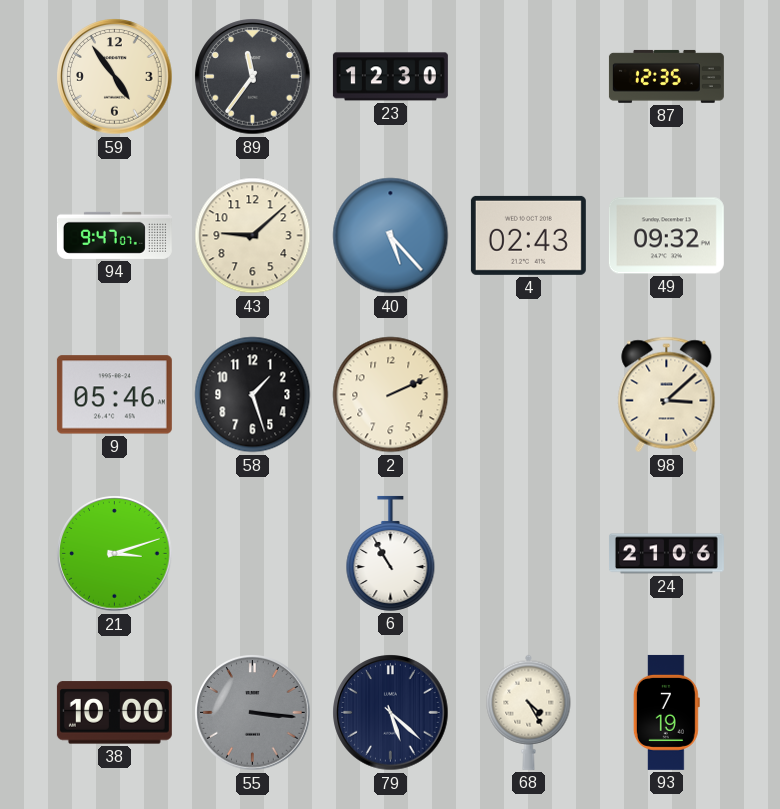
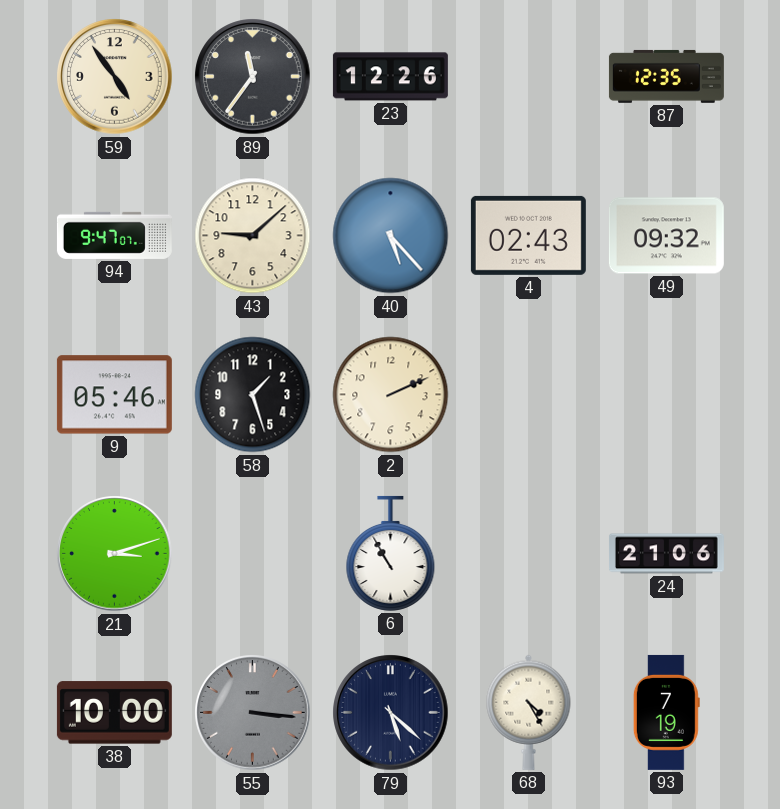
23: 12:30 -> 12:26 (390, 77)
98: 3:08 -> none (667, 395)
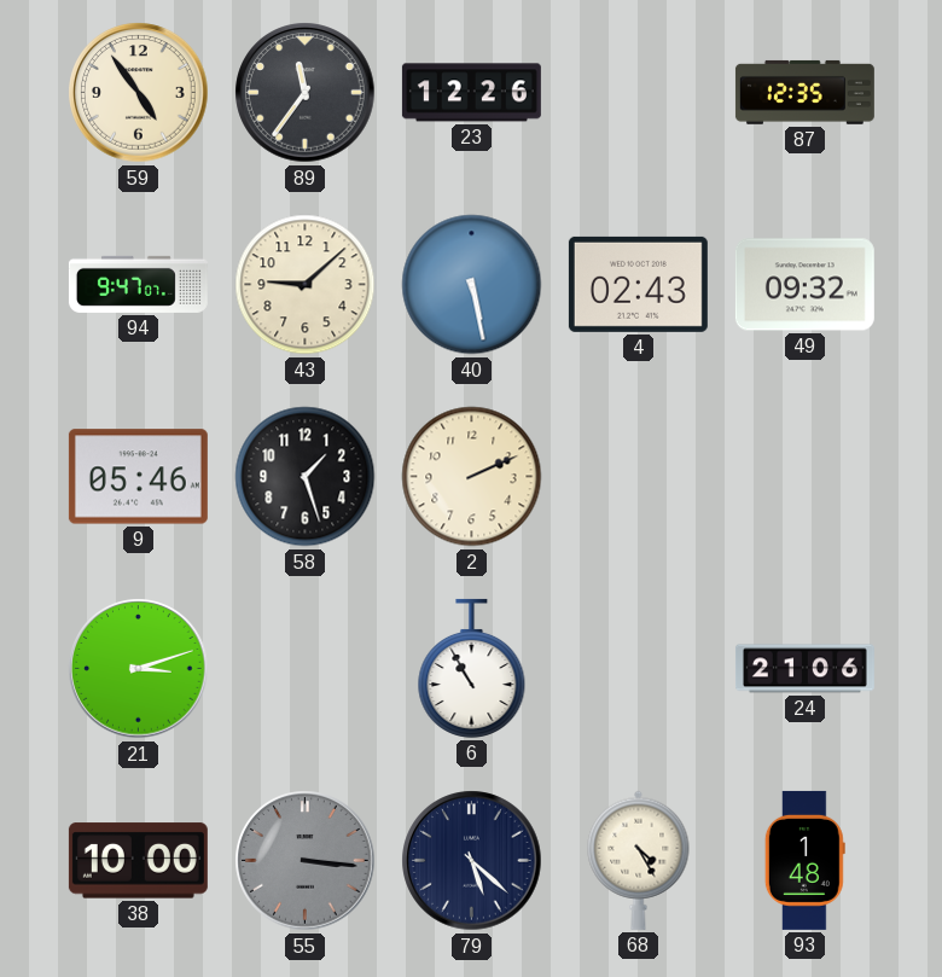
40: 5:23 -> 5:28 (472, 285)
93: 7:19 -> 1:48 (804, 860)
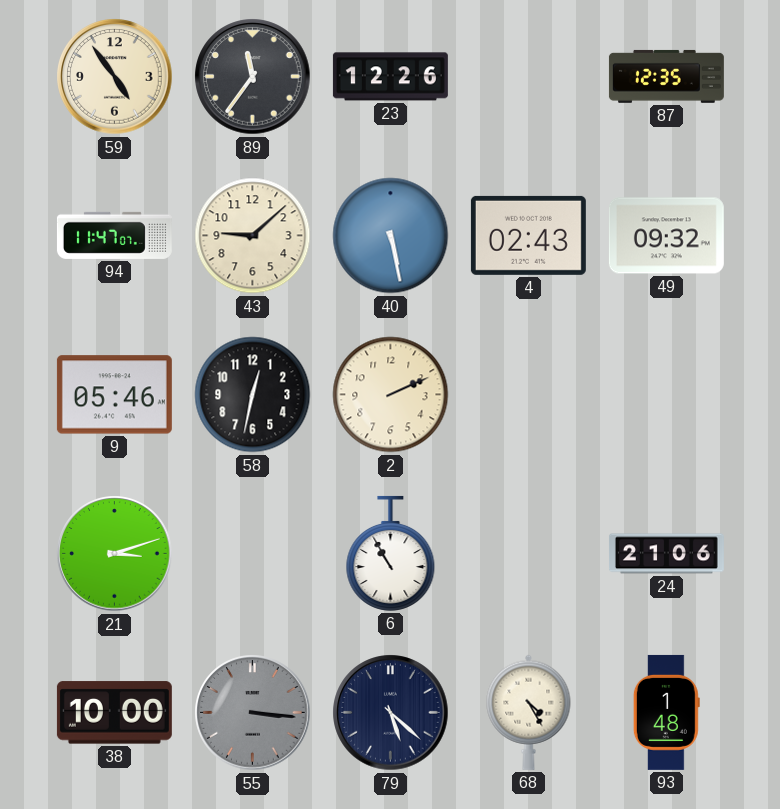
94: 9:47 -> 11:47 (114, 235)
58: 1:27 -> 12:32 (253, 395)
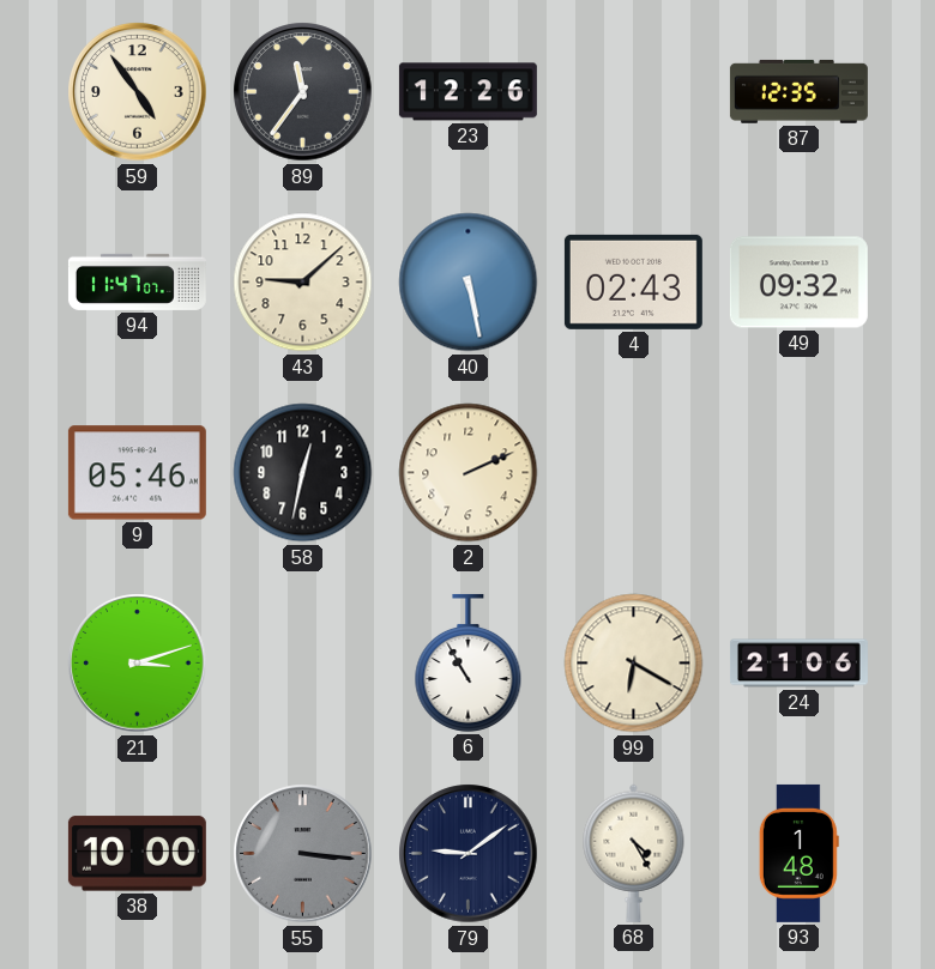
99: none -> 6:20 (634, 664)
79: 5:22 -> 9:09 (469, 854)
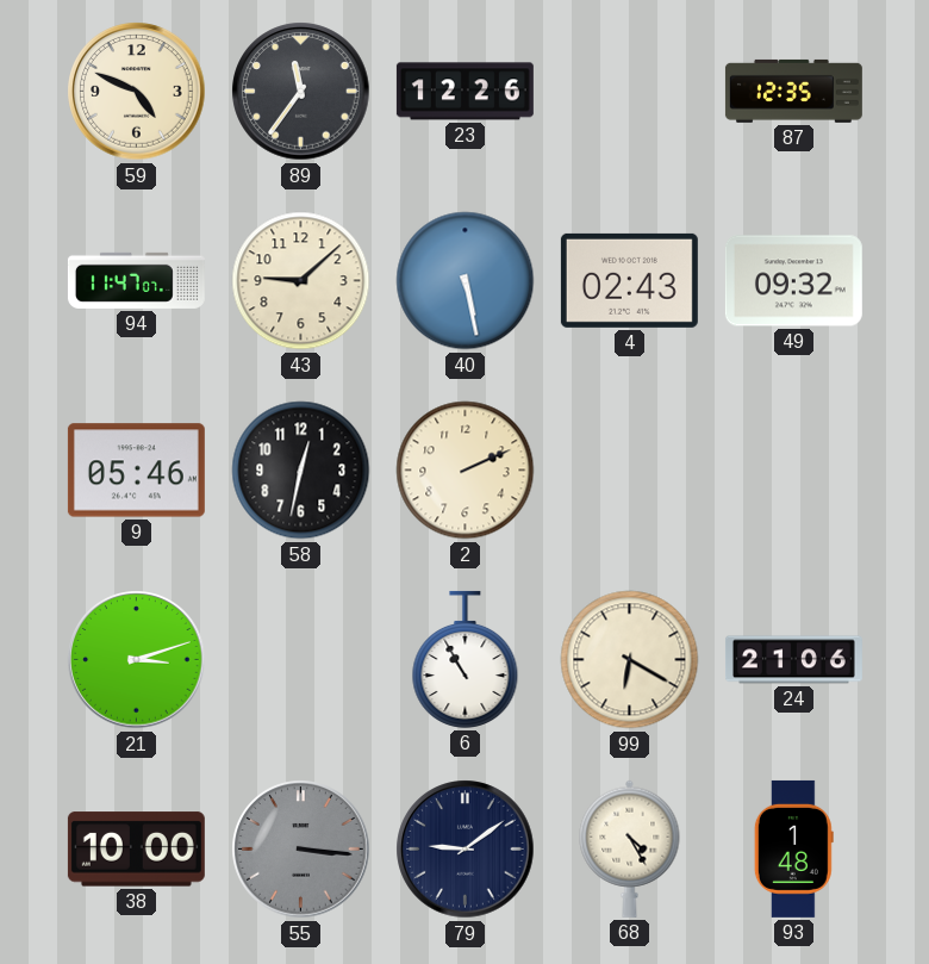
59: 4:54 -> 4:49 (137, 92)
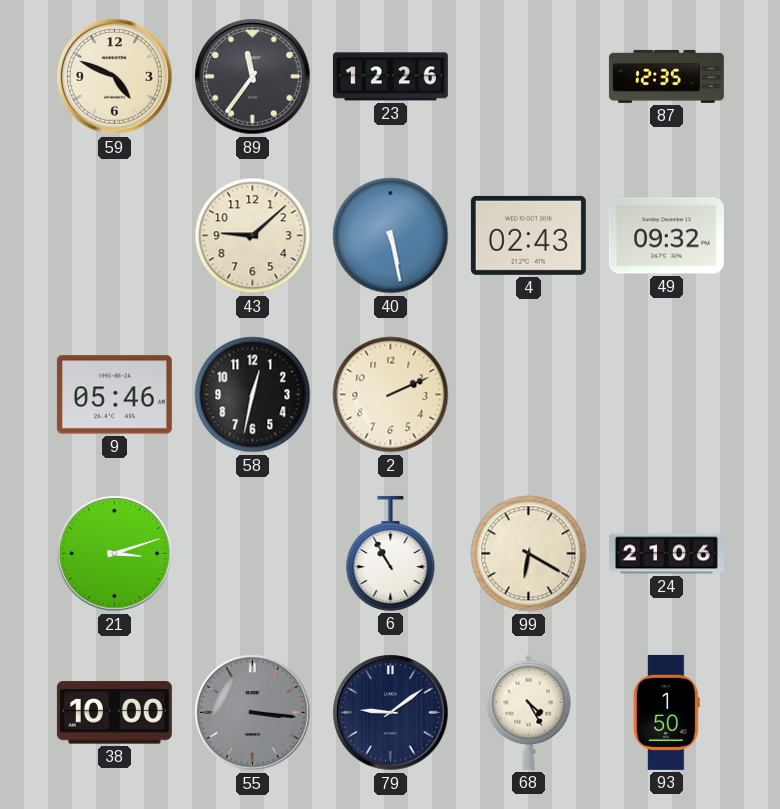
94: 11:47 -> none (136, 280)
93: 1:48 -> 1:50 (666, 712)
